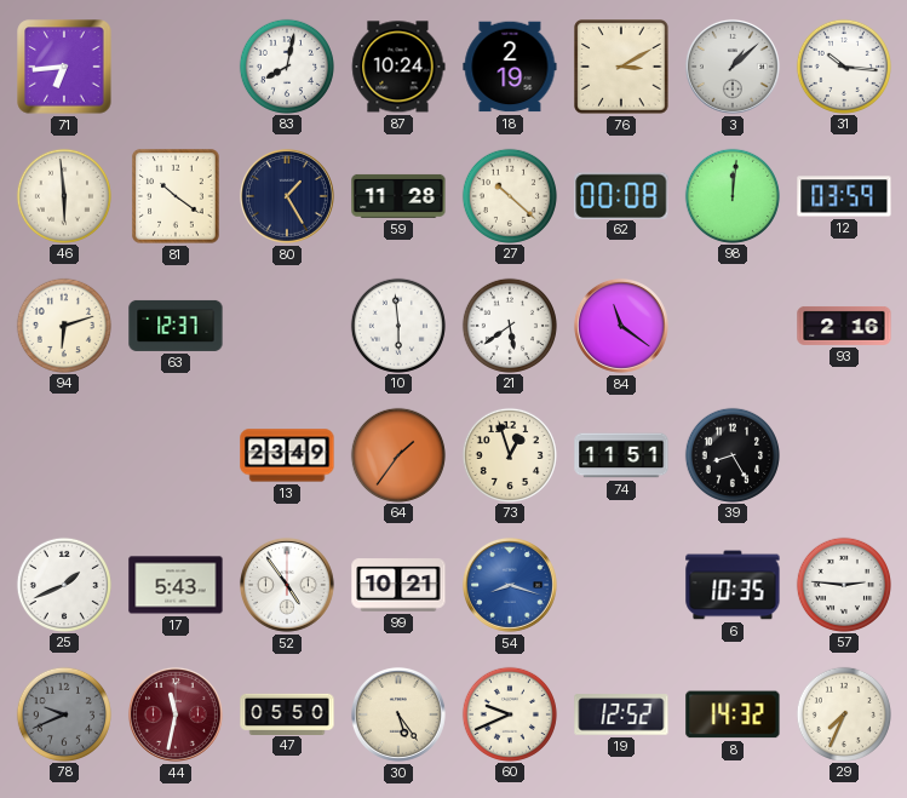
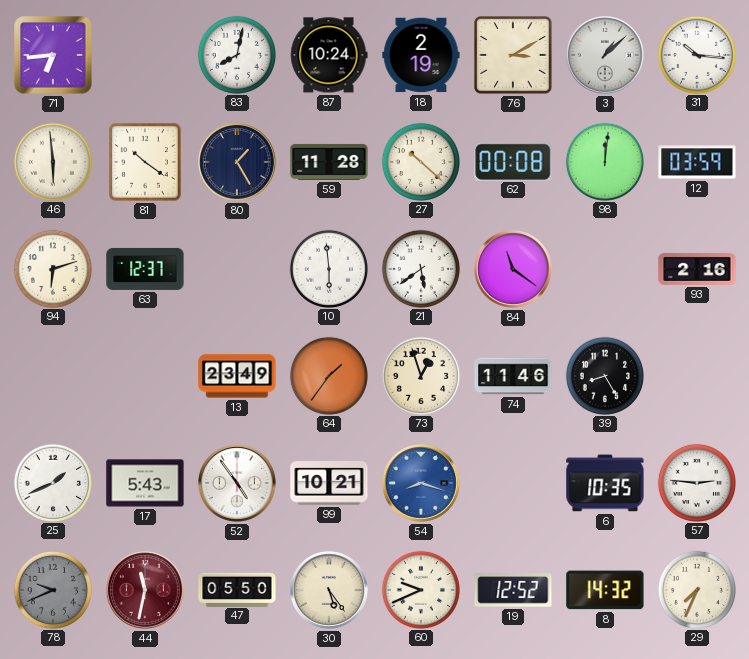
74: 11:51 -> 11:46 (513, 376)
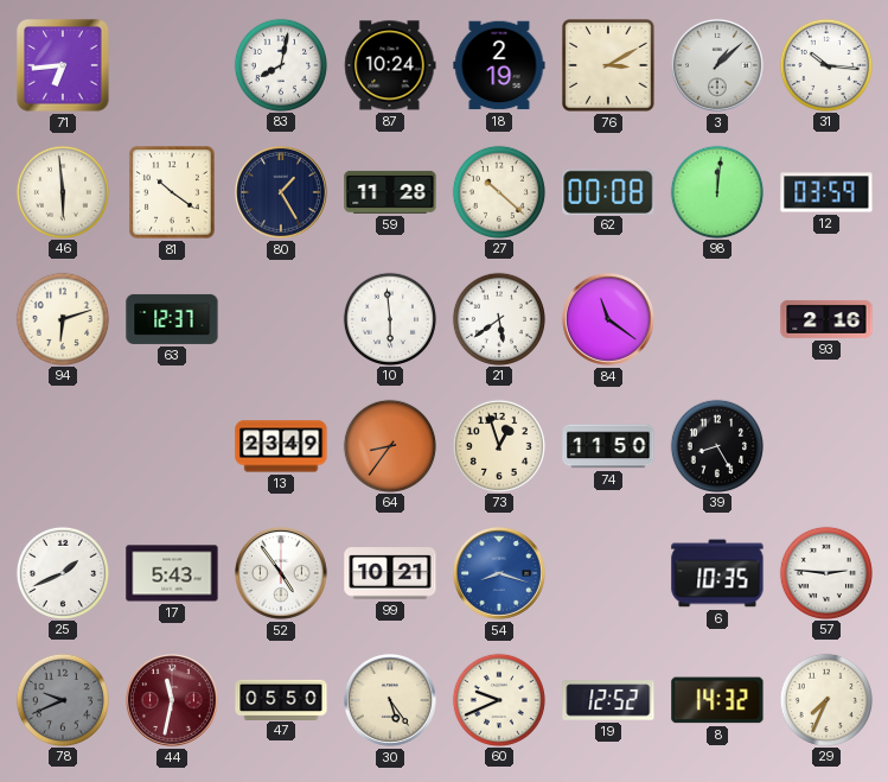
64: 1:36 -> 8:36 (389, 445)
74: 11:46 -> 11:50 (608, 446)
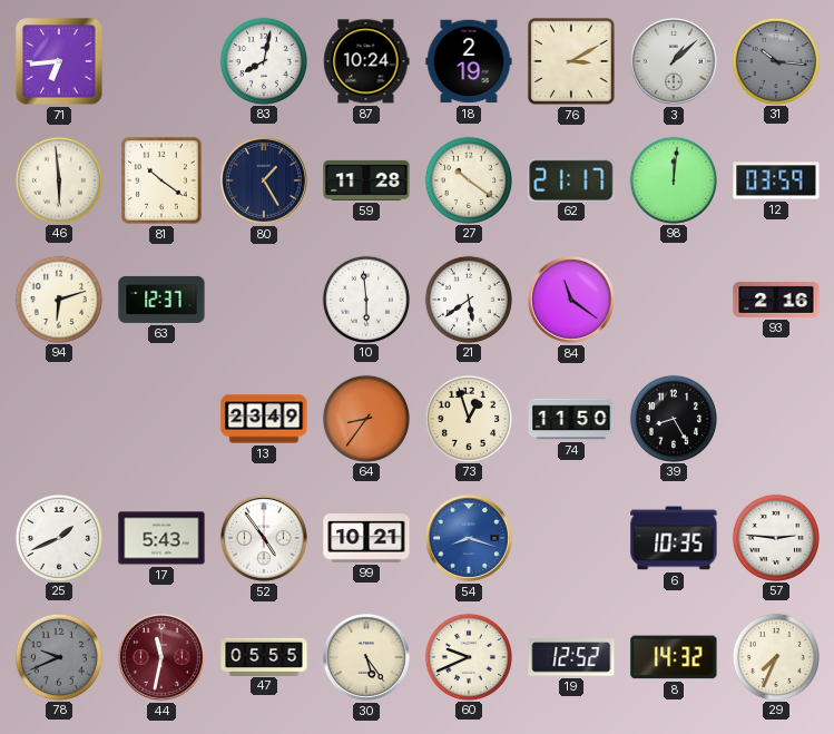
31 dial: white -> grey (775, 60)
27: 10:22 -> 10:21 (468, 179)
62: 00:08 -> 21:17 (571, 179)
47: 05:50 -> 05:55 (264, 656)
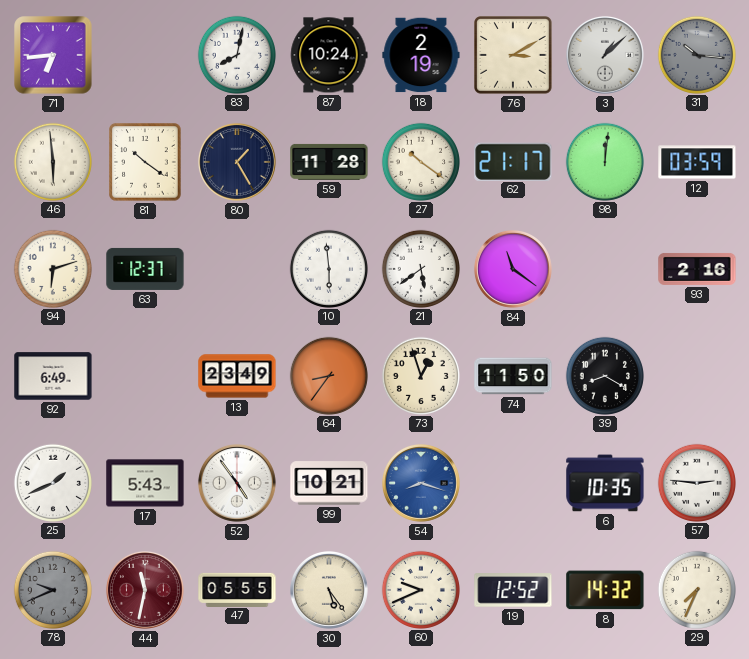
92: none -> 6:49 (53, 376)
39: 8:25 -> 8:20 (604, 375)
